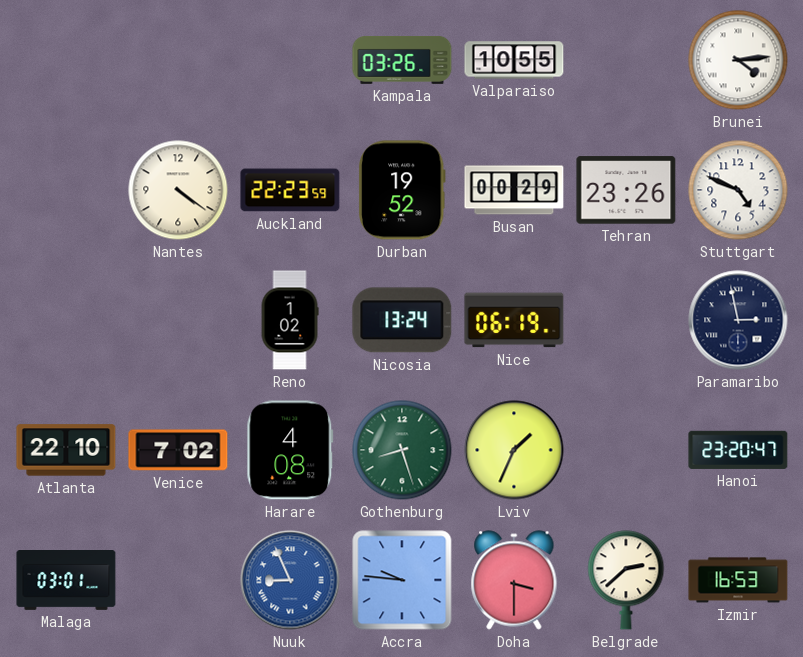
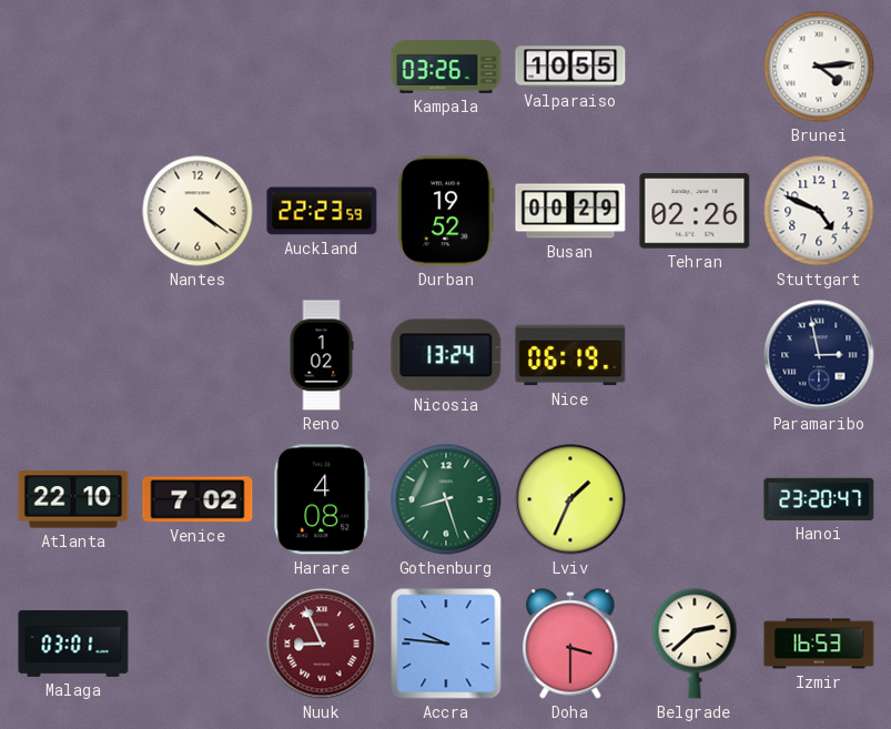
Tehran: 23:26 -> 02:26 (695, 211)
Nuuk dial: blue -> burgundy (322, 644)
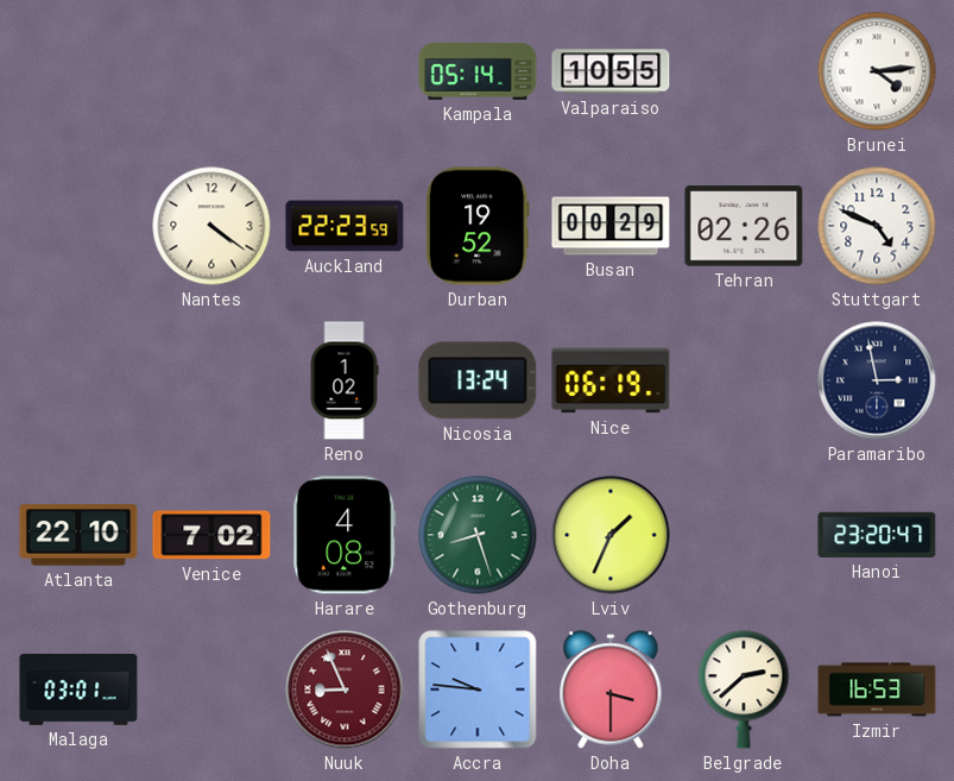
Kampala: 03:26 -> 05:14 (478, 73)
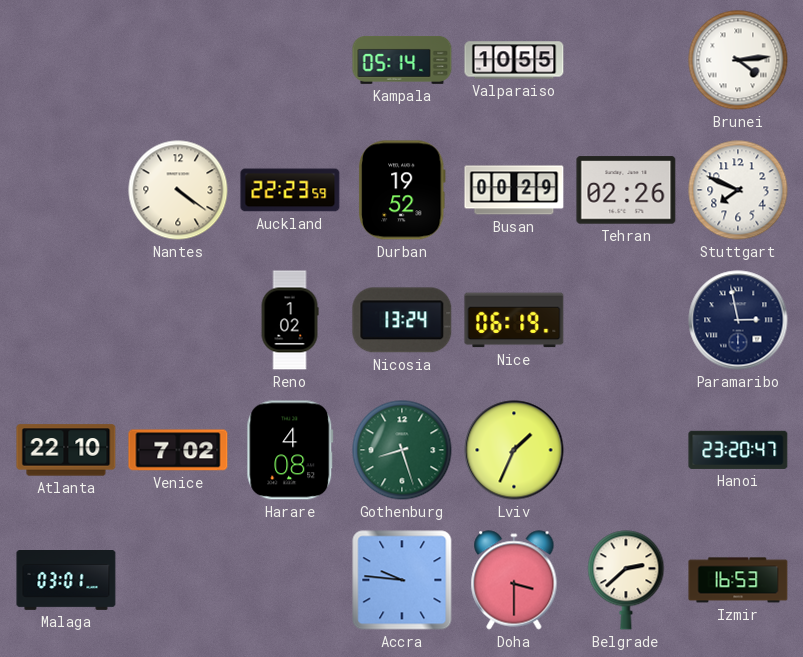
Stuttgart: 4:49 -> 7:49 (738, 190)
Nuuk: 8:56 -> none (345, 689)
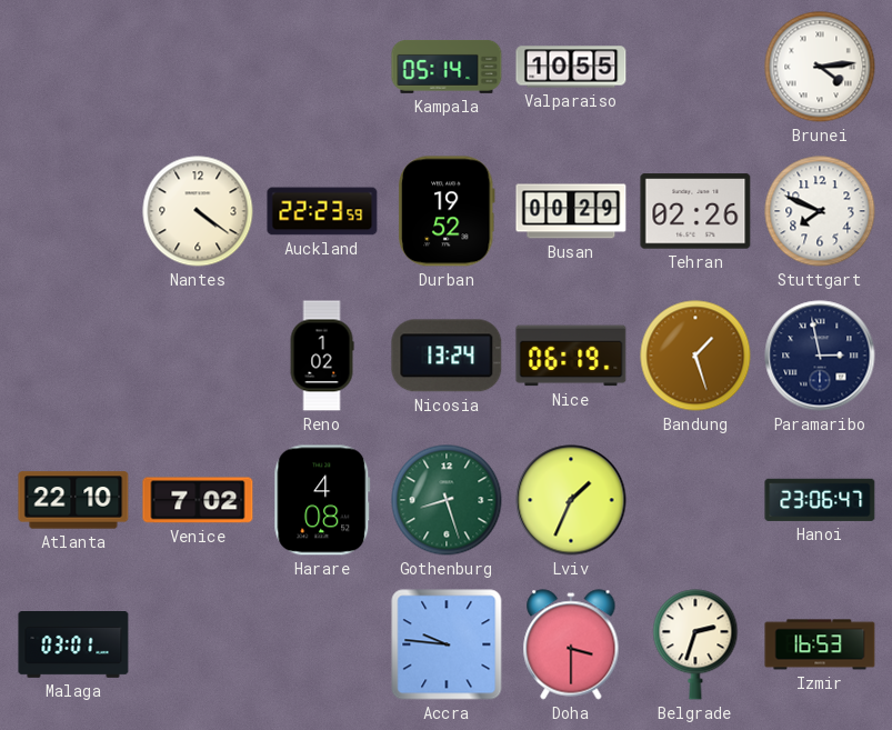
Bandung: none -> 1:27 (695, 356)
Hanoi: 23:20 -> 23:06 (820, 500)
Belgrade: 2:38 -> 2:33 (695, 644)
